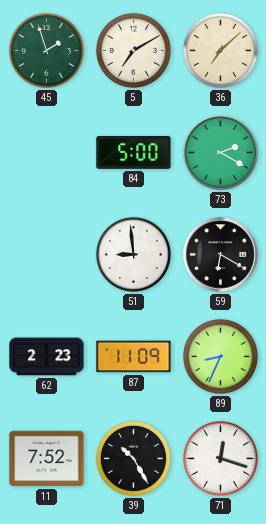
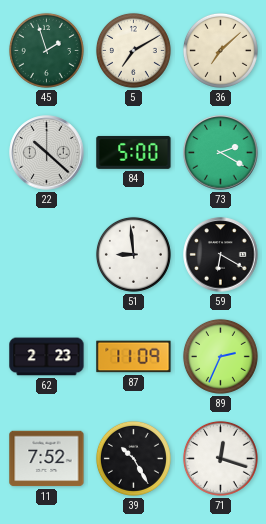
22: none -> 10:22 (47, 153)
89: 8:34 -> 2:34 (220, 356)
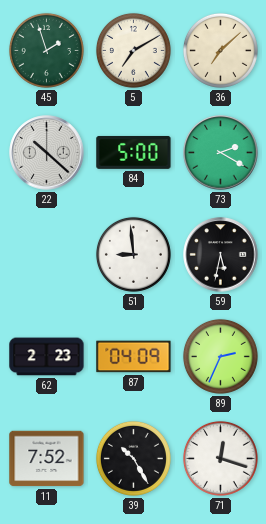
59: 6:20 -> 5:32 (221, 255)
87: 11:09 -> 04:09 (134, 357)
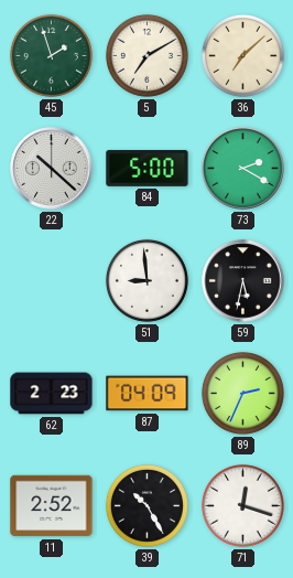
11: 7:52 -> 2:52 (52, 506)
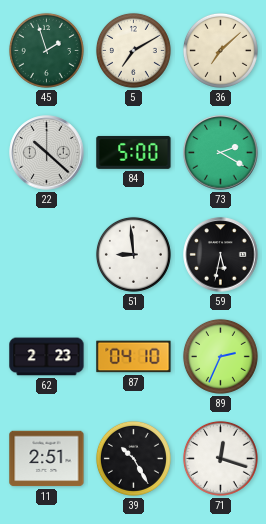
87: 04:09 -> 04:10 (134, 357)
11: 2:52 -> 2:51 (47, 459)
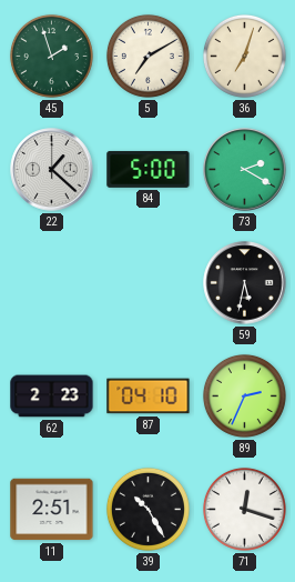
36: 7:08 -> 7:03 (244, 56)
22: 10:22 -> 1:22 (52, 170)
51: 8:59 -> none (133, 254)
